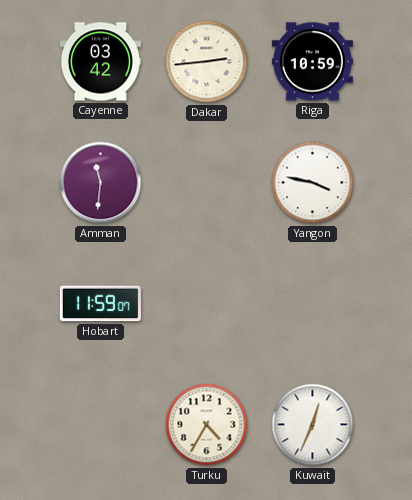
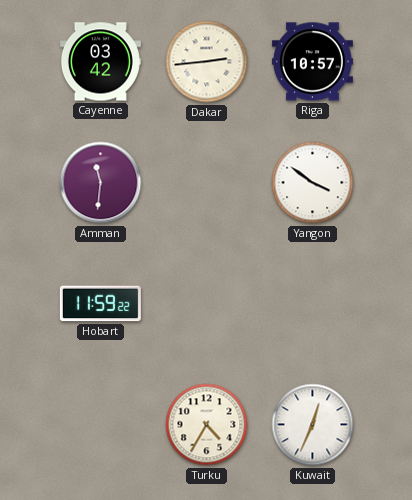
Riga: 10:59 -> 10:57 (312, 62)
Yangon: 3:47 -> 3:51 (313, 183)
Hobart: 11:59:07 -> 11:59:22 (100, 304)
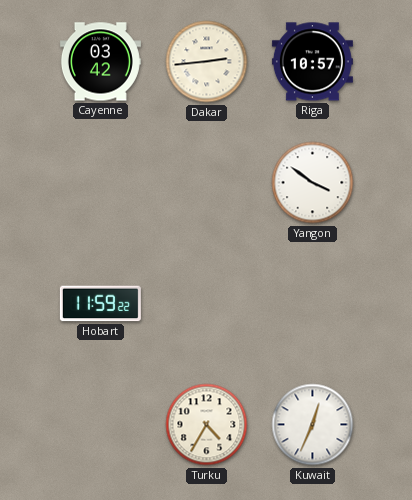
Amman: 11:31 -> none (101, 183)
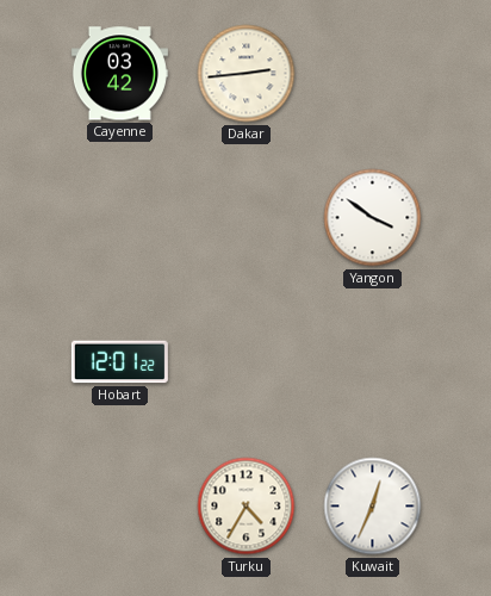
Riga: 10:57 -> none (312, 62)
Hobart: 11:59 -> 12:01 (119, 362)
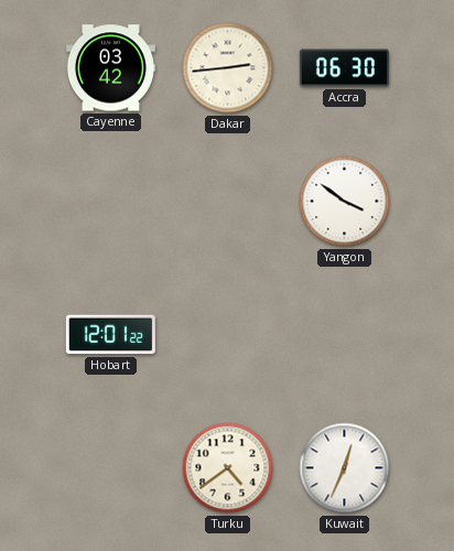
Accra: none -> 06:30 (344, 68)
Turku: 4:35 -> 4:39 (228, 468)
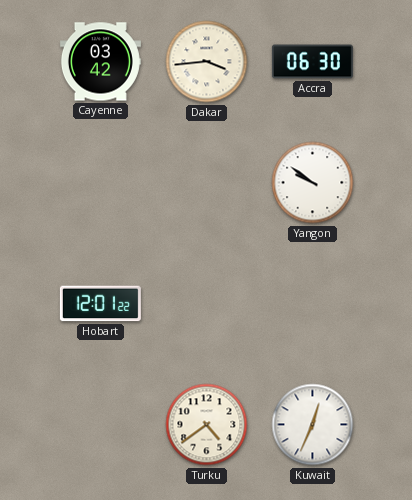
Dakar: 2:44 -> 3:44 (207, 62)
Yangon: 3:51 -> 9:51 (313, 183)
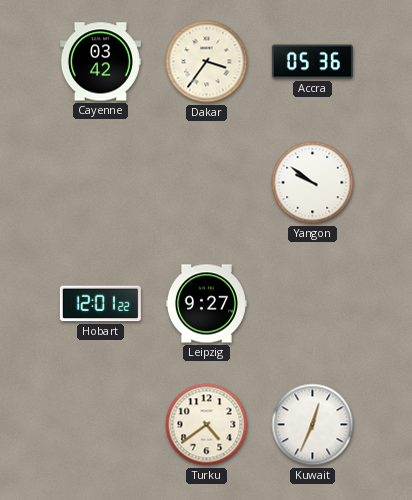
Dakar: 3:44 -> 3:36 (207, 62)
Accra: 06:30 -> 05:36 (312, 62)
Leipzig: none -> 9:27 (206, 304)
